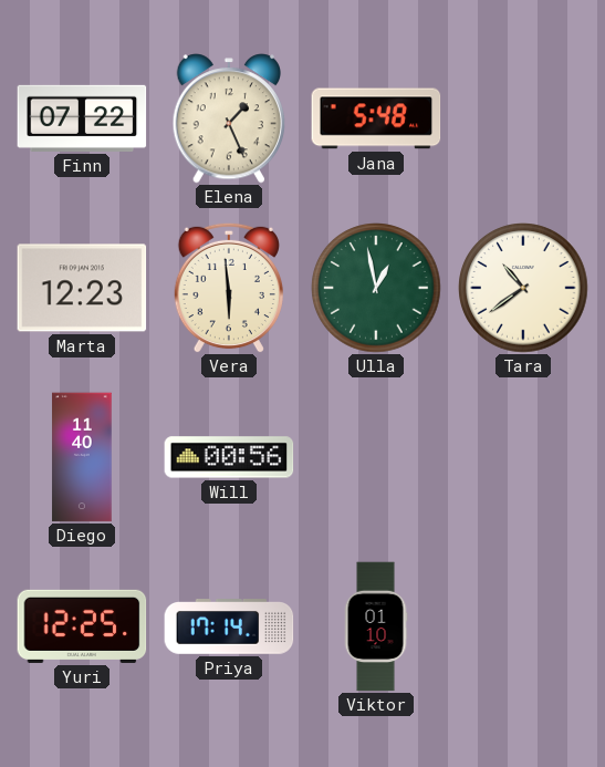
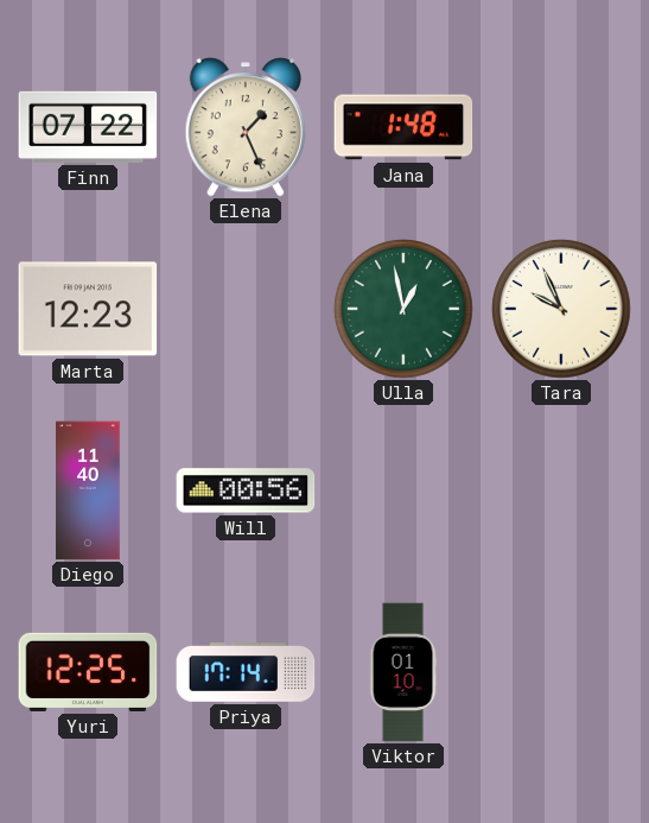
Jana: 5:48 -> 1:48 (403, 127)
Vera: 5:59 -> none (229, 288)
Tara: 10:39 -> 9:56 (561, 309)
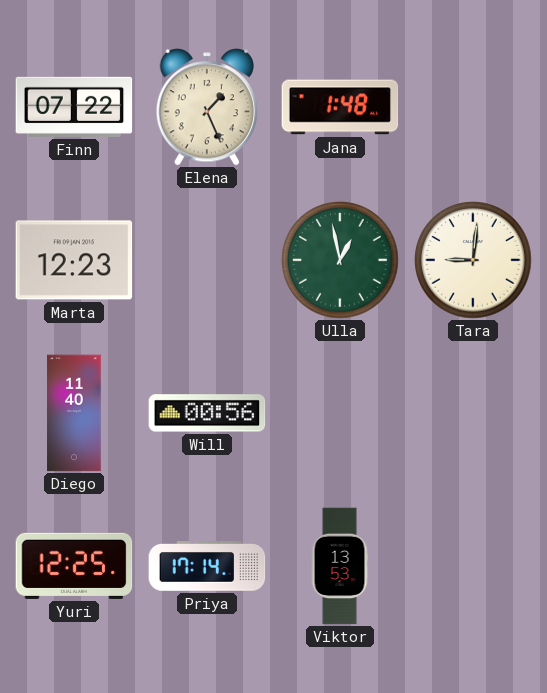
Tara: 9:56 -> 9:01 (473, 260)
Viktor: 01:10 -> 13:53 (340, 566)
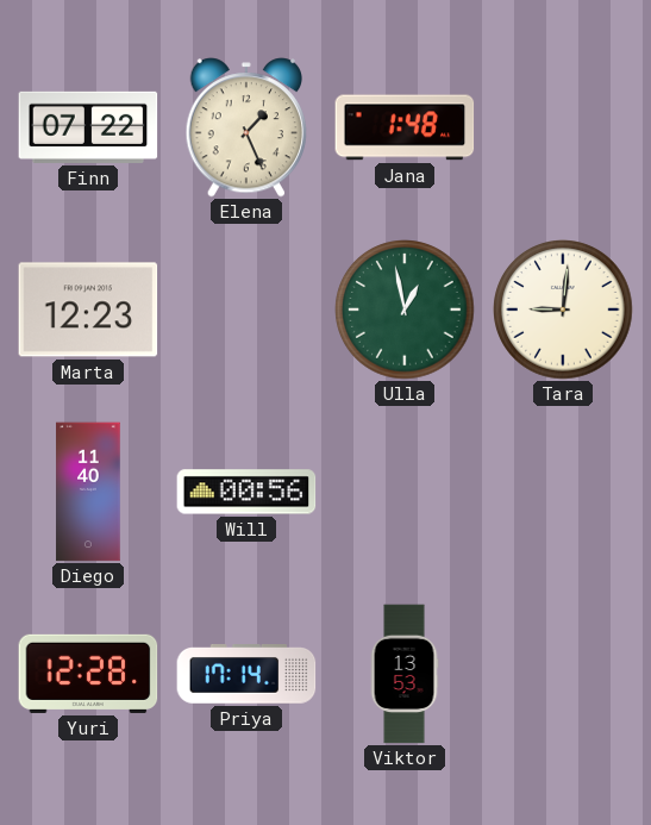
Yuri: 12:25 -> 12:28 (88, 674)
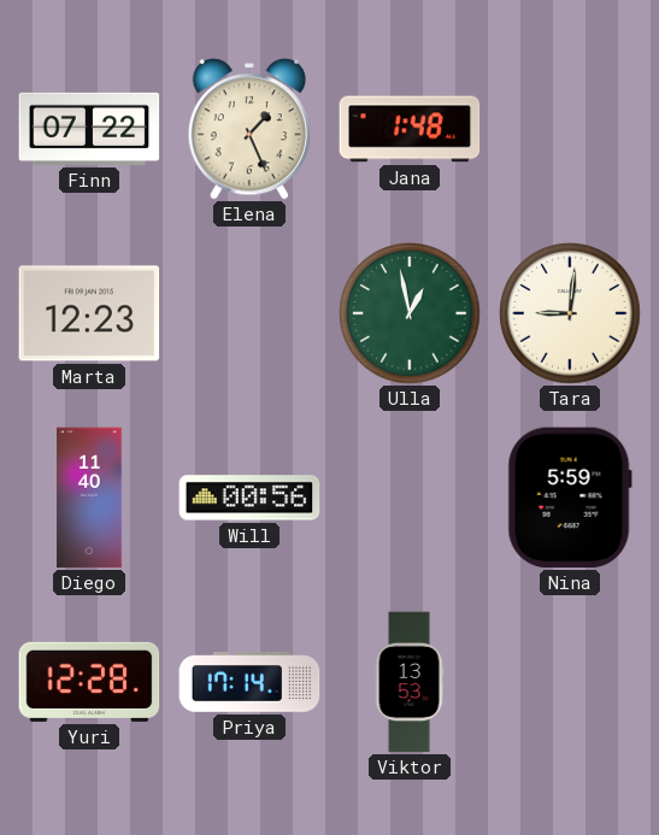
Nina: none -> 5:59 (570, 498)
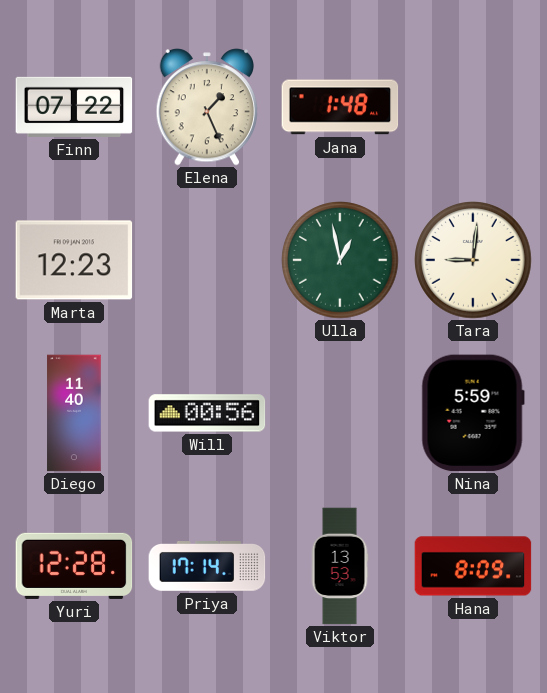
Hana: none -> 8:09 (473, 566)
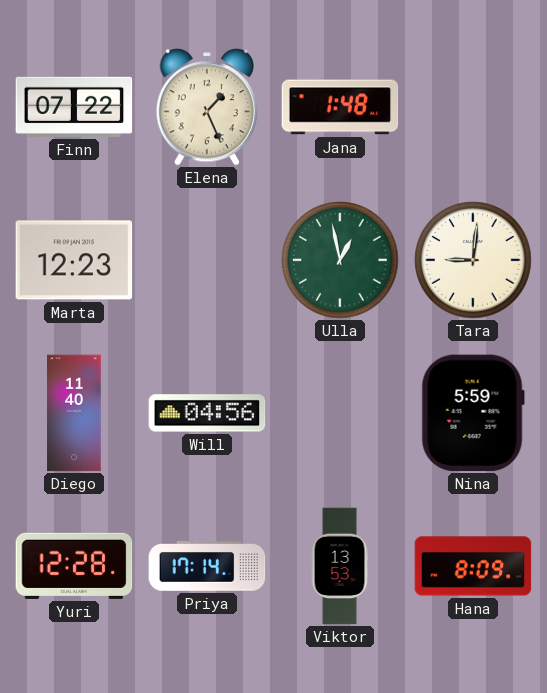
Will: 00:56 -> 04:56 (207, 413)
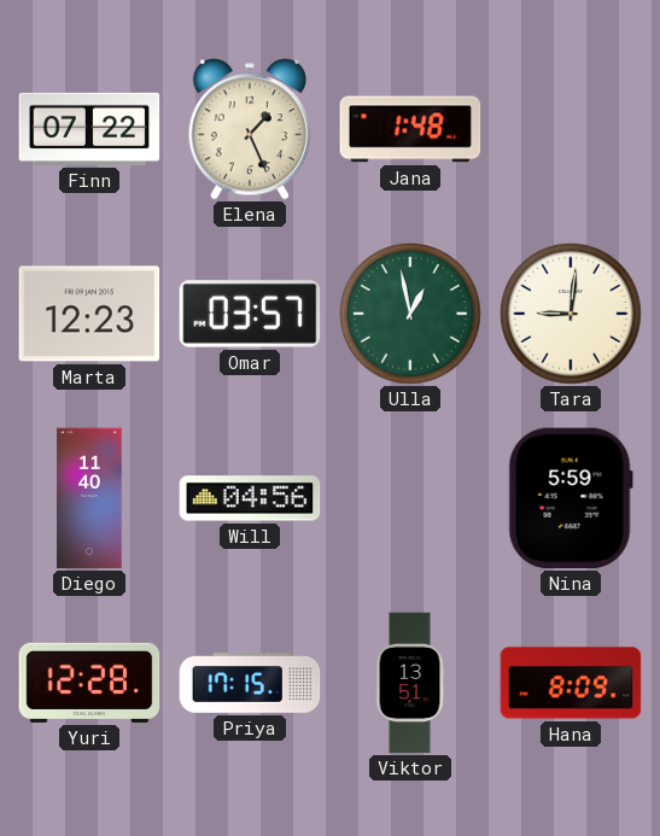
Omar: none -> 03:57 (250, 314)
Priya: 17:14 -> 17:15 (250, 684)
Viktor: 13:53 -> 13:51 (410, 683)
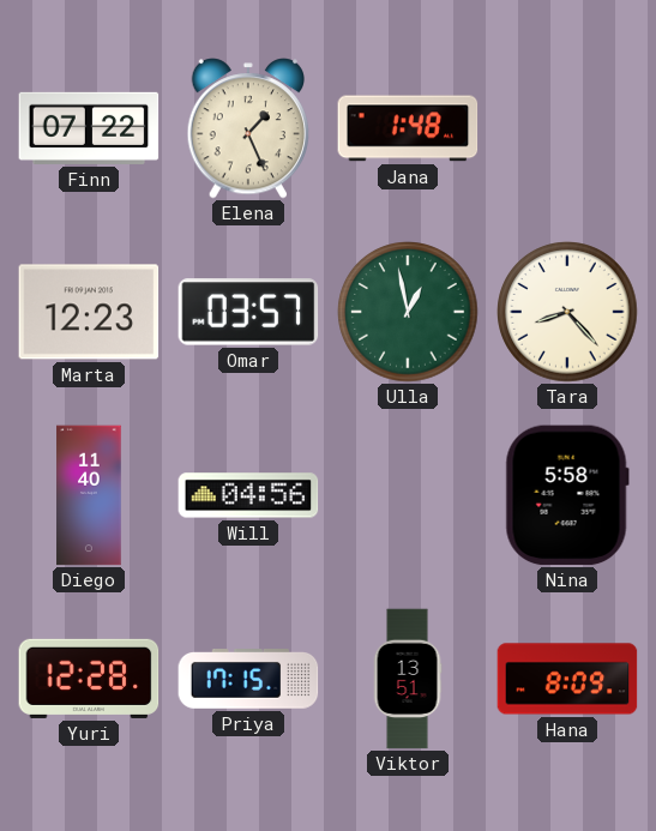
Tara: 9:01 -> 8:23 (567, 312)
Nina: 5:59 -> 5:58 (567, 495)
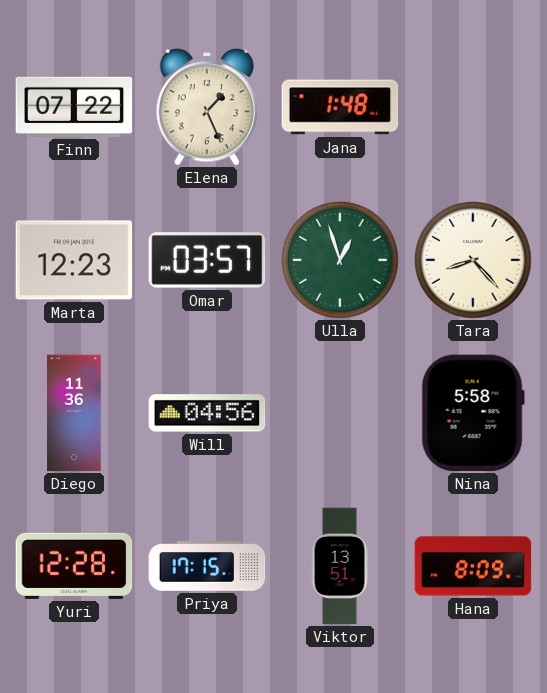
Ulla: 12:58 -> 12:57 (340, 260)
Diego: 11:40 -> 11:36 (74, 413)
